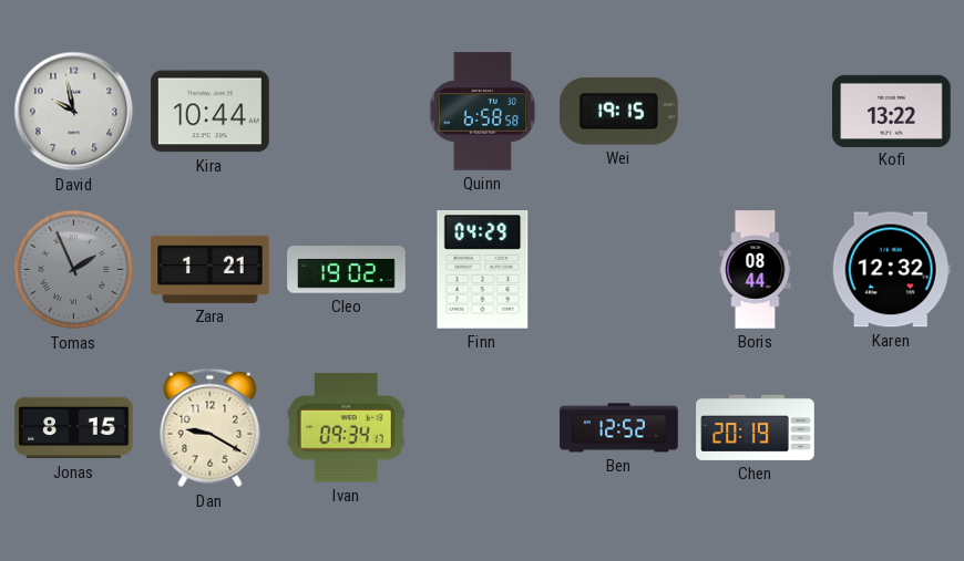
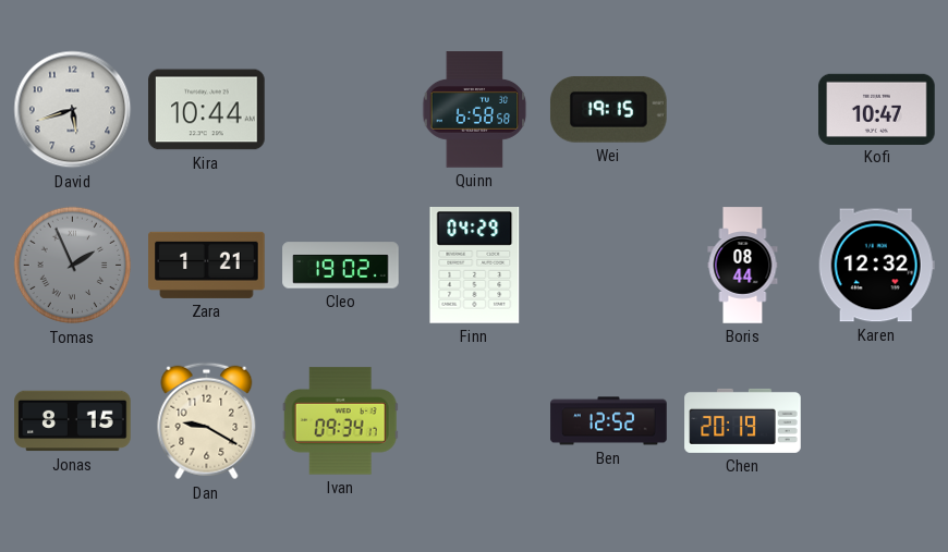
David: 9:58 -> 5:42 (73, 110)
Kofi: 13:22 -> 10:47 (877, 109)
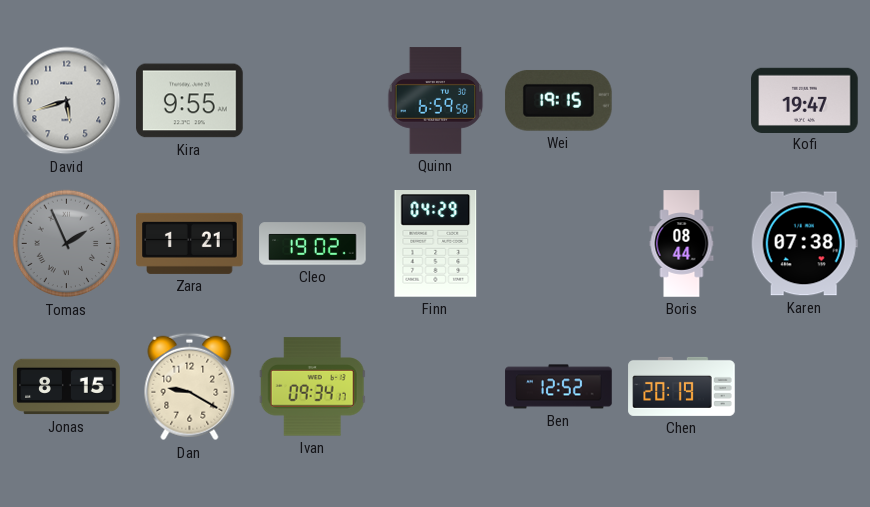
Kira: 10:44 -> 9:55 (190, 101)
Quinn: 6:58 -> 6:59 (436, 101)
Kofi: 10:47 -> 19:47 (805, 100)
Karen: 12:32 -> 07:38 (804, 244)
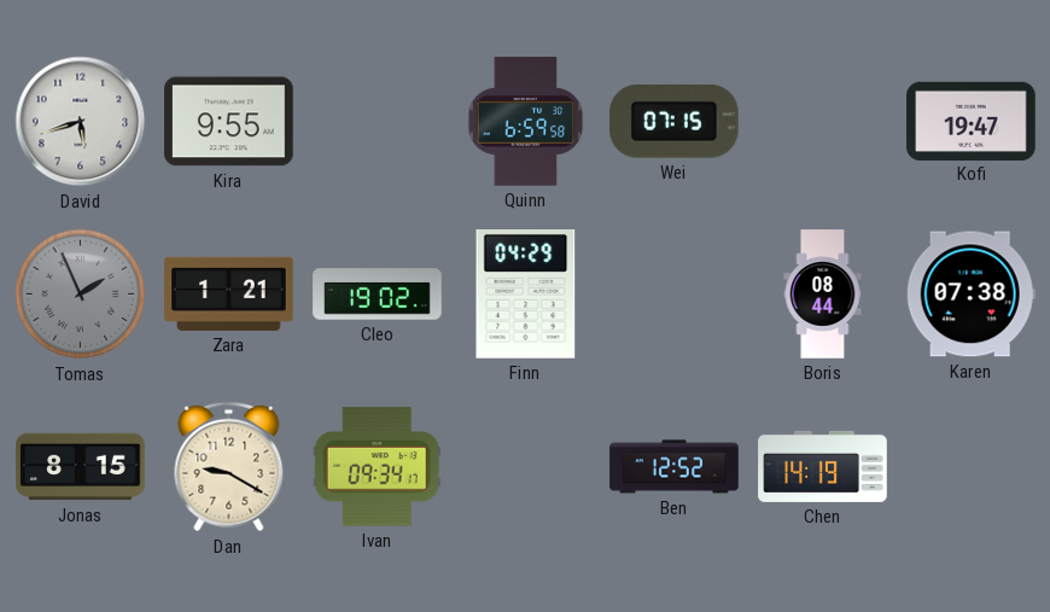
Wei: 19:15 -> 07:15 (673, 121)
Chen: 20:19 -> 14:19 (823, 466)
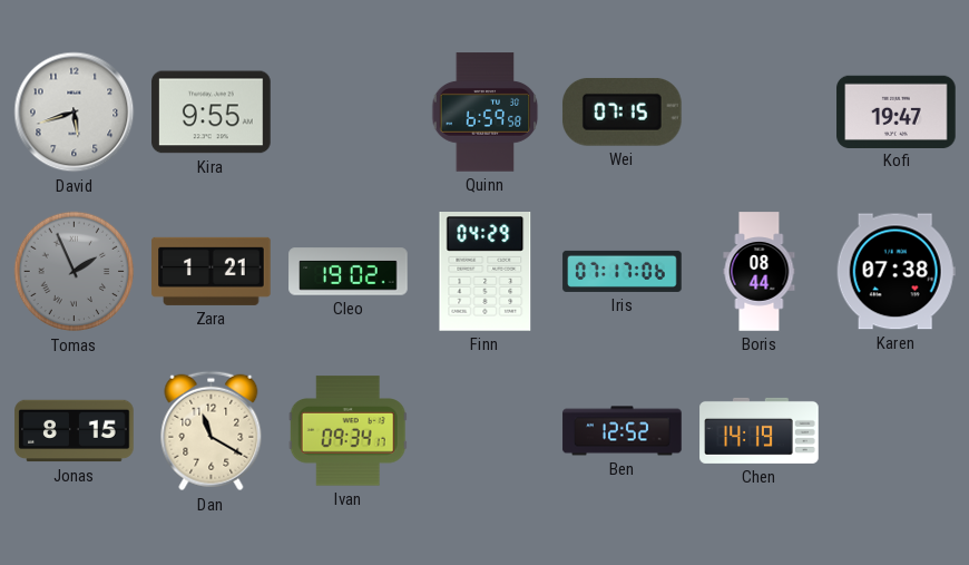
Iris: none -> 07:17 (623, 271)
Dan: 9:20 -> 11:20 (212, 431)
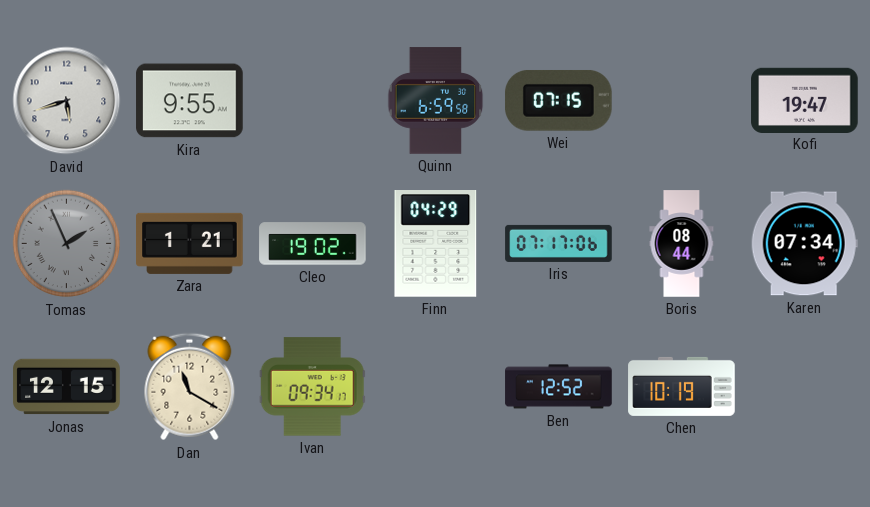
Karen: 07:38 -> 07:34 (804, 244)
Jonas: 8:15 -> 12:15 (67, 387)
Chen: 14:19 -> 10:19 (682, 386)
